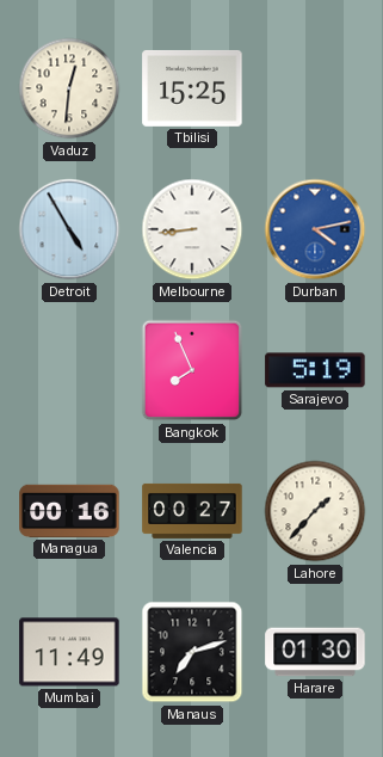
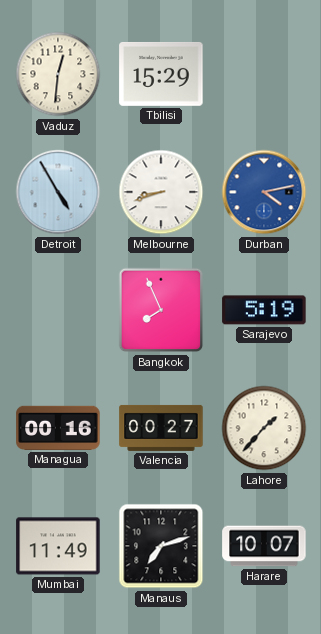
Tbilisi: 15:25 -> 15:29 (161, 74)
Melbourne: 8:44 -> 8:42 (161, 192)
Harare: 01:30 -> 10:07 (264, 546)
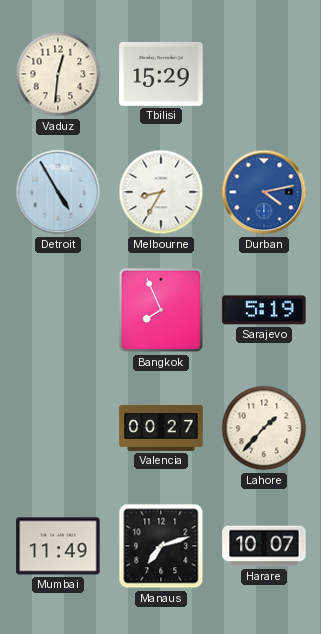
Melbourne: 8:42 -> 8:35 (161, 192)
Managua: 00:16 -> none (58, 428)
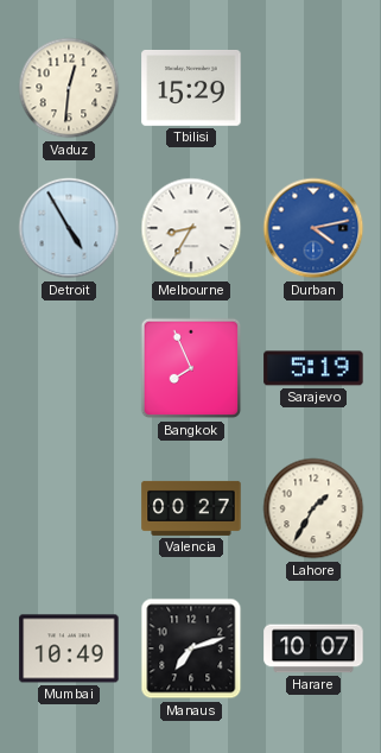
Lahore: 1:37 -> 1:35 (313, 508)
Mumbai: 11:49 -> 10:49 (69, 648)
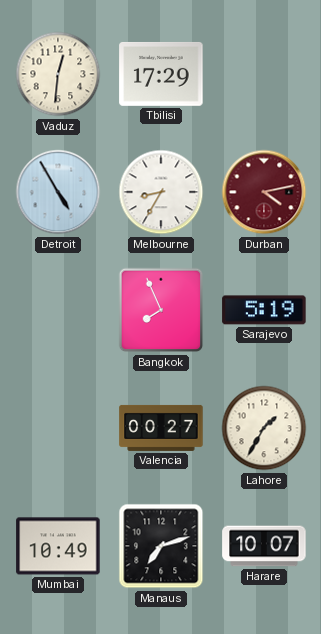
Tbilisi: 15:29 -> 17:29 (161, 74)
Durban dial: blue -> burgundy (264, 192)
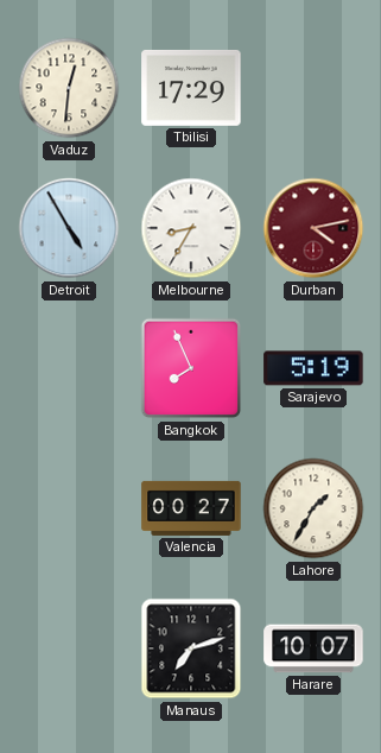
Mumbai: 10:49 -> none (58, 546)
